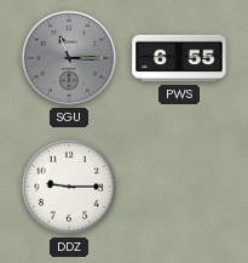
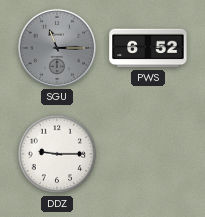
PWS: 6:55 -> 6:52 (148, 48)
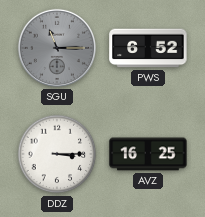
DDZ: 9:15 -> 3:15 (57, 154)
AVZ: none -> 16:25 (148, 154)
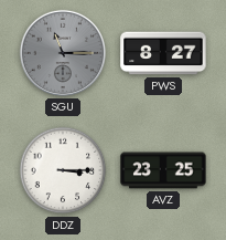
PWS: 6:52 -> 8:27 (163, 53)
AVZ: 16:25 -> 23:25 (163, 170)
